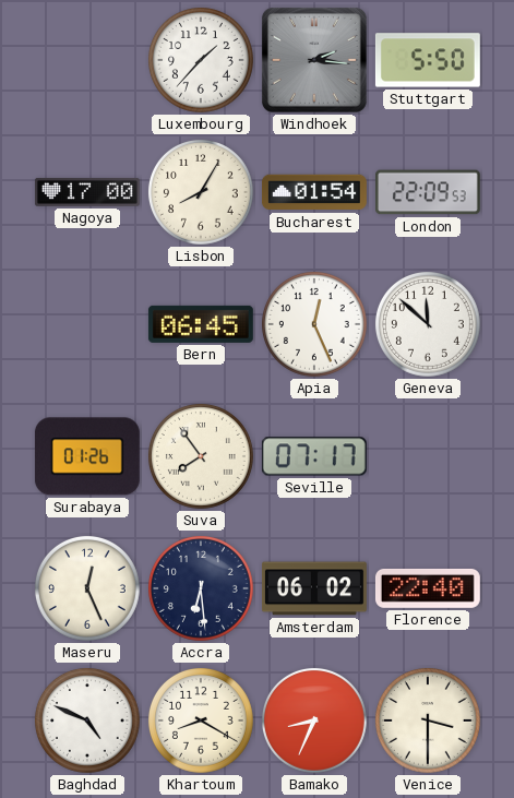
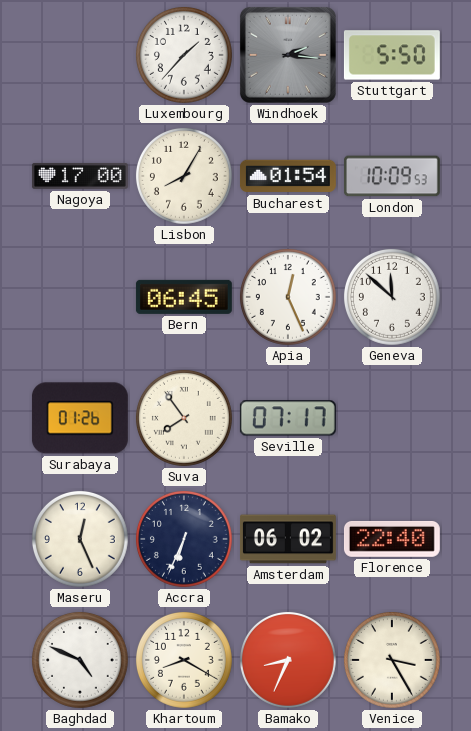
London: 22:09 -> 10:09 (392, 176)
Accra: 6:29 -> 6:34 (184, 539)
Venice: 3:30 -> 3:25 (392, 660)
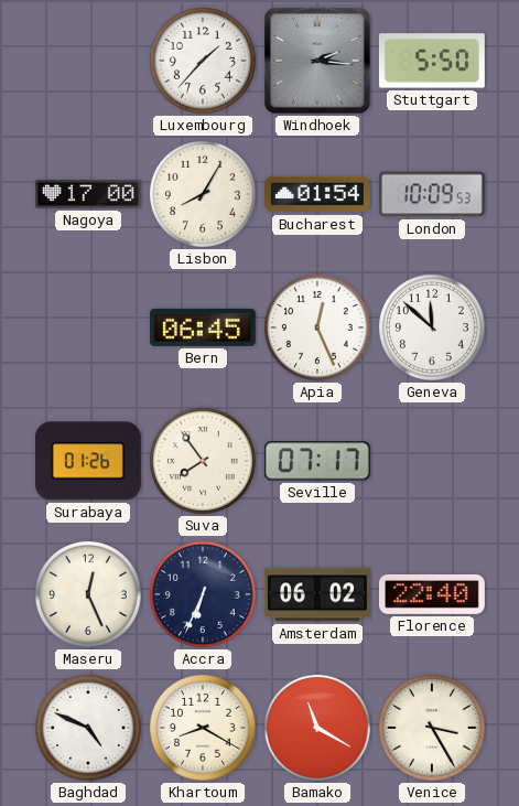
Bamako: 8:34 -> 11:20 (317, 728)
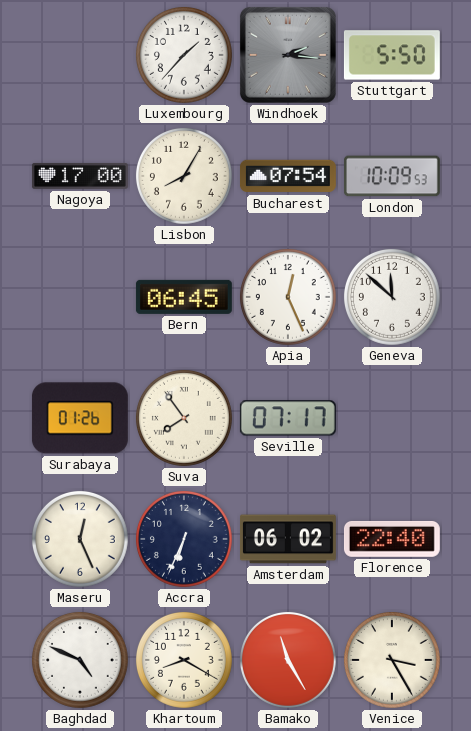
Bucharest: 01:54 -> 07:54 (288, 176)
Bamako: 11:20 -> 11:25 (288, 660)
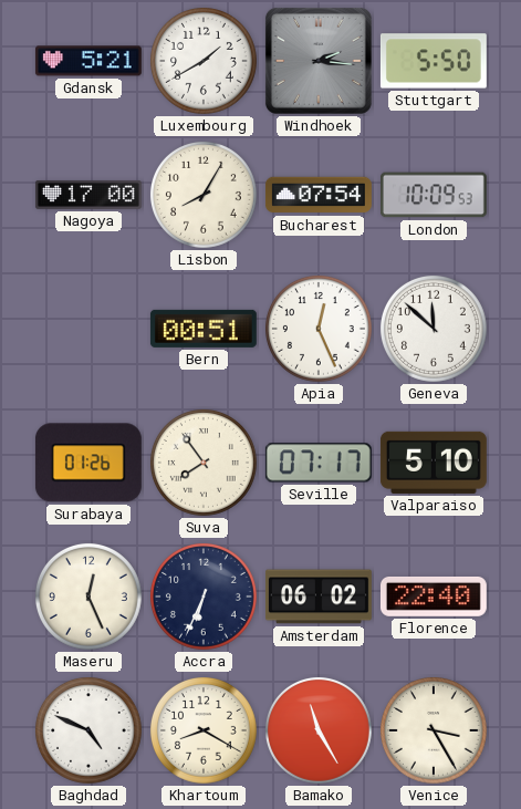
Gdansk: none -> 5:21 (88, 61)
Luxembourg: 1:37 -> 1:40 (204, 61)
Bern: 06:45 -> 00:51 (204, 329)
Valparaiso: none -> 5:10 (434, 463)
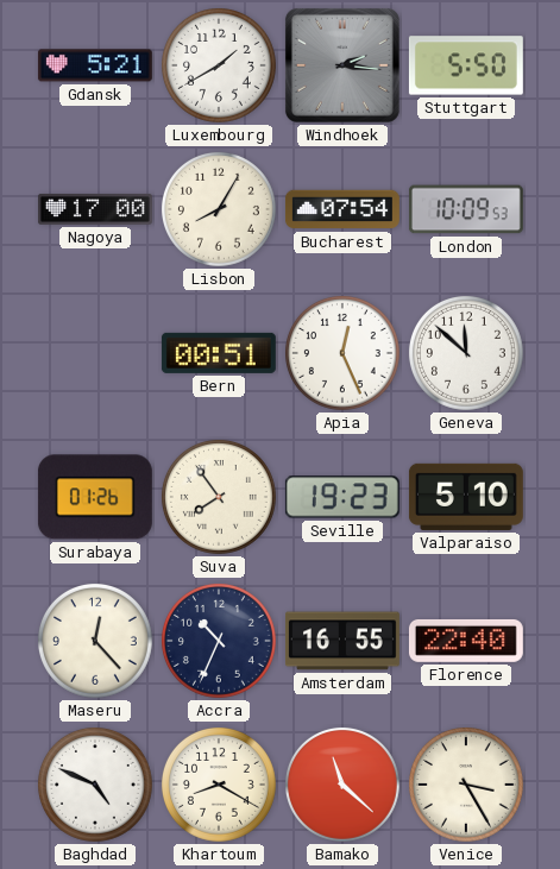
Seville: 07:17 -> 19:23 (342, 497)
Maseru: 12:26 -> 12:23 (95, 641)
Accra: 6:34 -> 10:34 (219, 641)
Amsterdam: 06:02 -> 16:55 (342, 641)
Bamako: 11:25 -> 11:22 (342, 785)
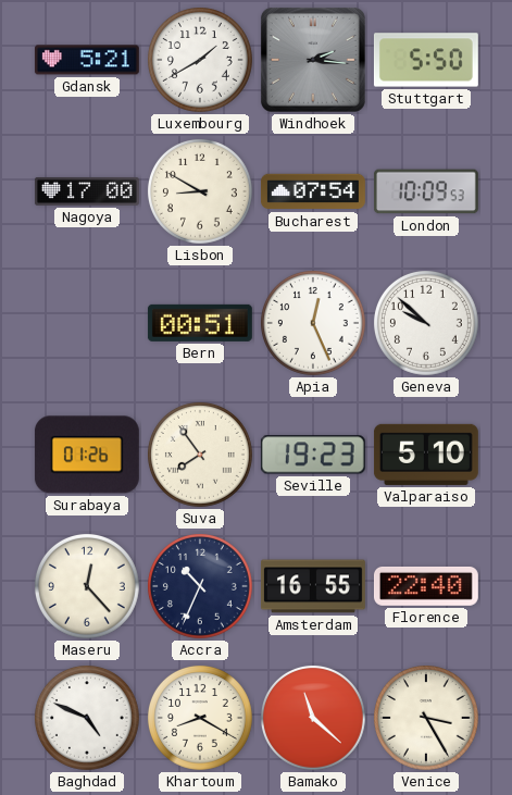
Lisbon: 8:05 -> 8:50 (200, 191)
Geneva: 11:52 -> 9:52 (426, 323)
